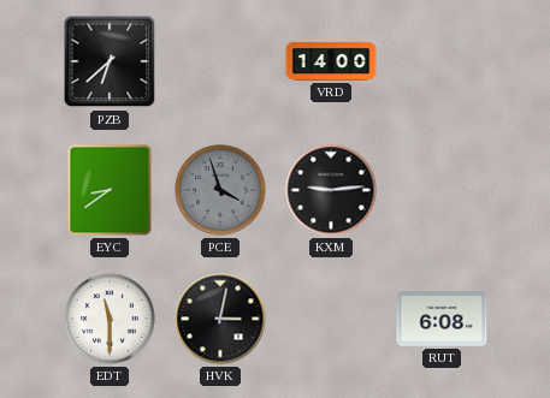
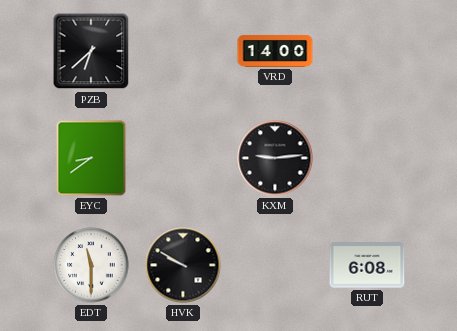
PCE: 3:57 -> none (220, 190)
HVK: 3:02 -> 9:50 (183, 265)
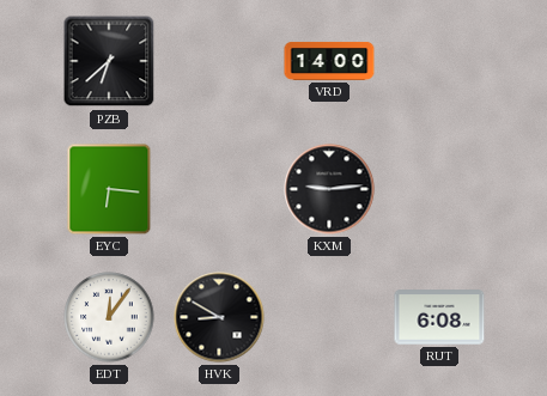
EYC: 8:39 -> 6:16 (109, 189)
EDT: 11:30 -> 12:06 (109, 317)
HVK: 9:50 -> 8:50 (219, 317)
